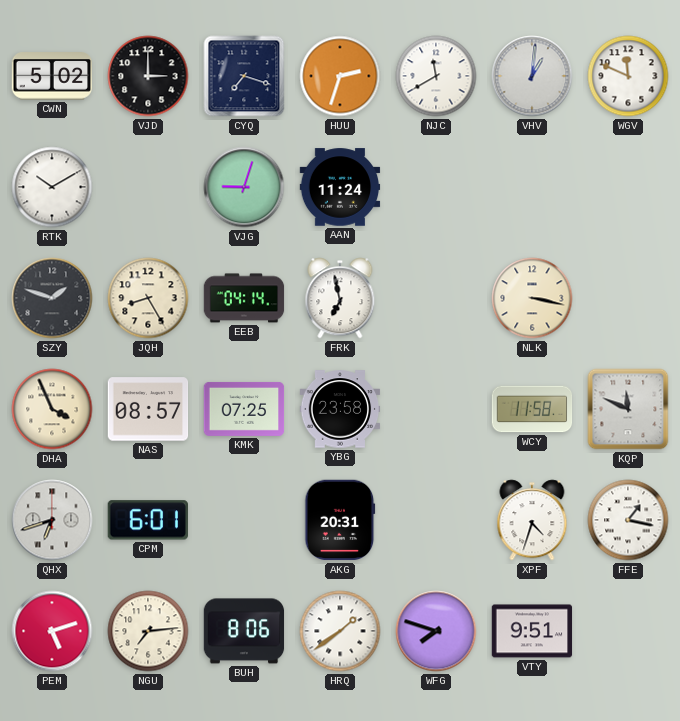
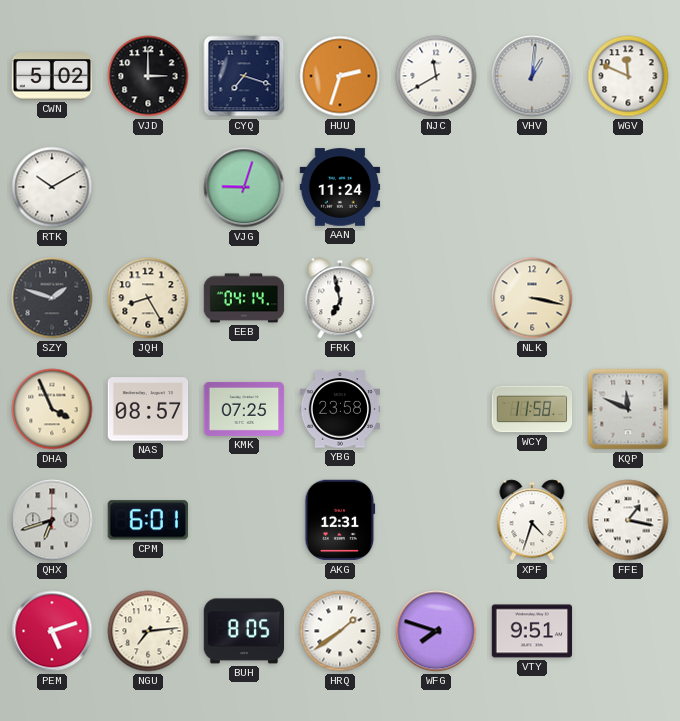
AKG: 20:31 -> 12:31 (340, 520)
BUH: 8:06 -> 8:05 (244, 631)
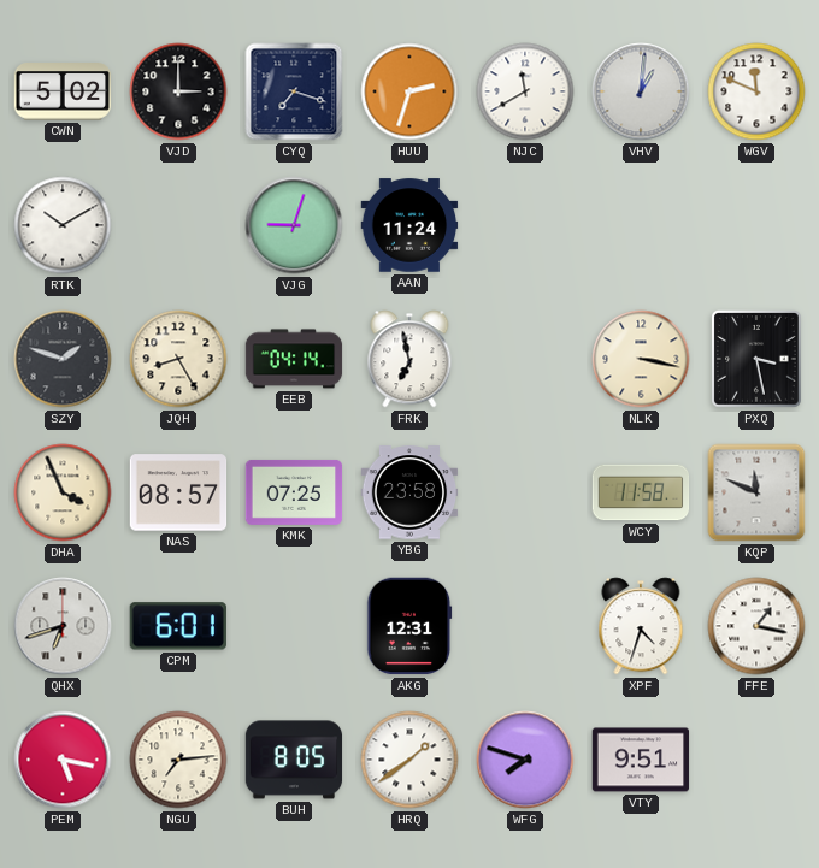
PXQ: none -> 3:28 (758, 359)
PEM: 5:12 -> 5:17 (63, 760)
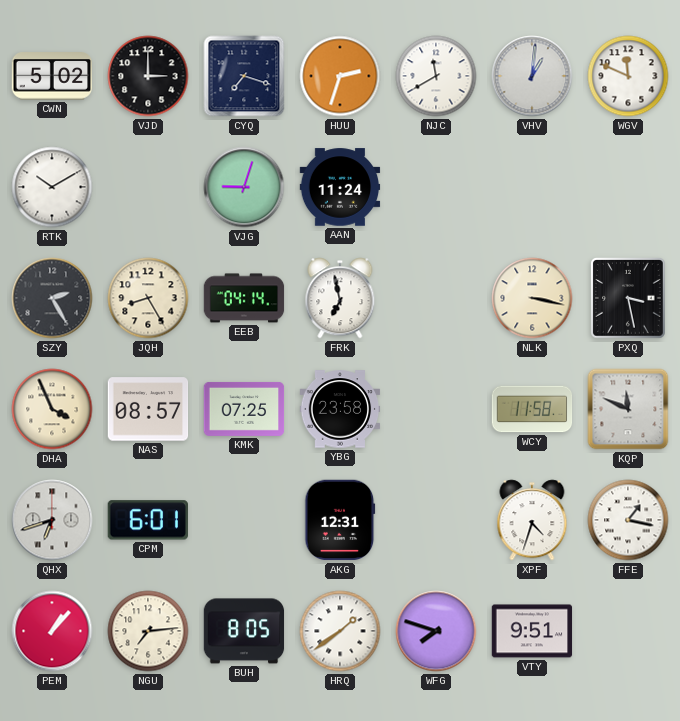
SZY: 1:48 -> 2:25 (52, 298)
PEM: 5:17 -> 1:07 (52, 631)
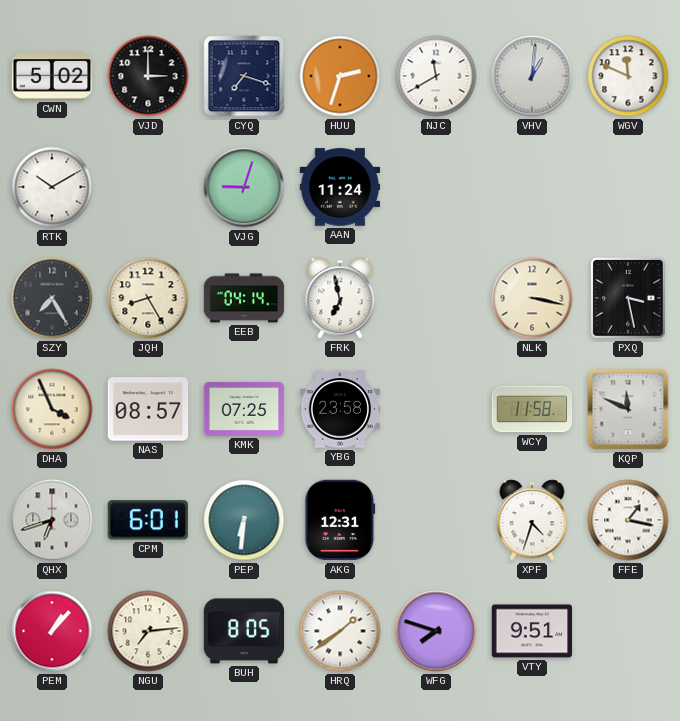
SZY: 2:25 -> 7:25 (52, 298)
PEP: none -> 6:31 (244, 520)
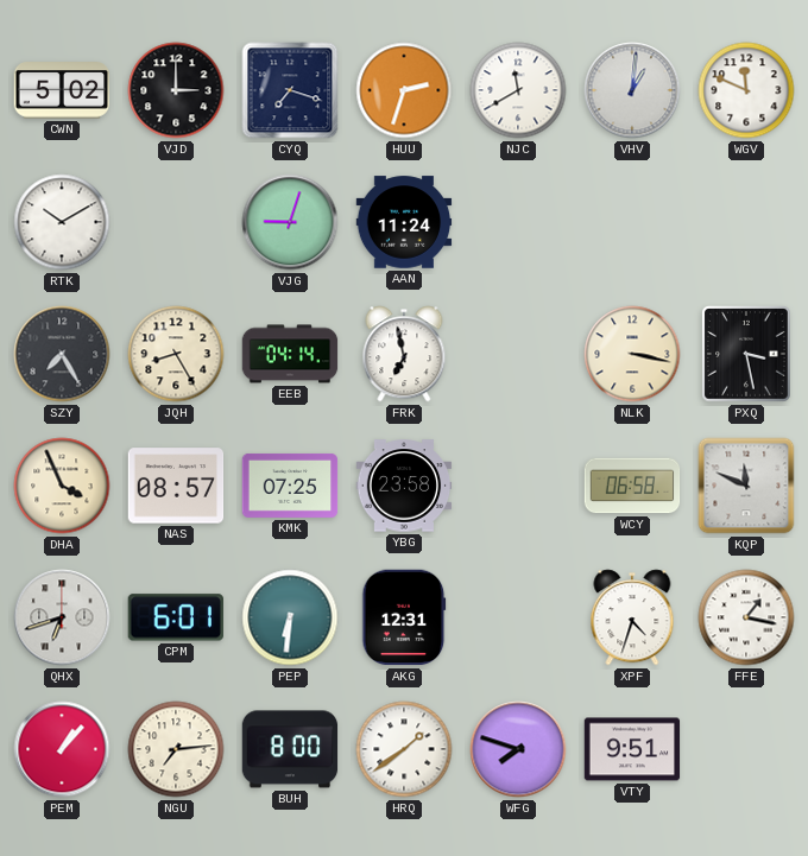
WCY: 11:58 -> 06:58 (632, 486)
BUH: 8:05 -> 8:00 (290, 749)
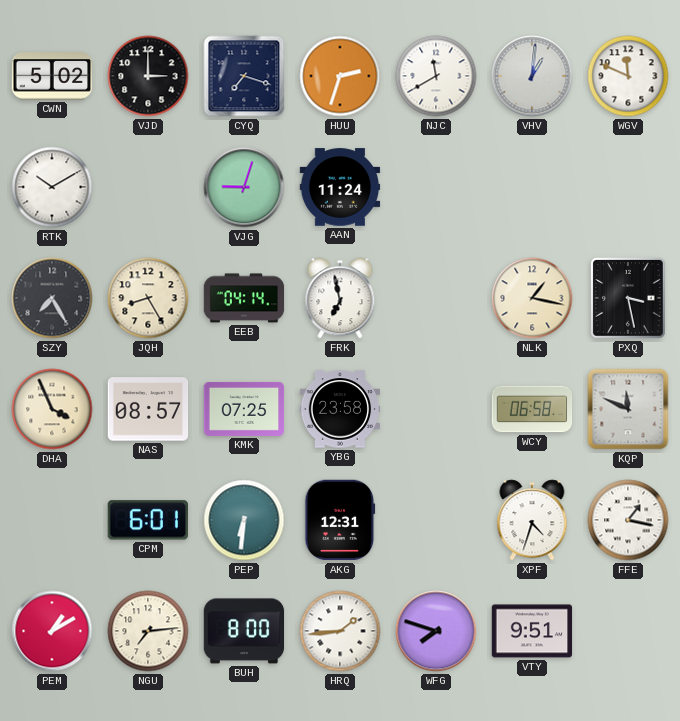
NLK: 3:17 -> 1:17 (532, 298)
QHX: 6:42 -> none (62, 617)
PEM: 1:07 -> 1:10 (52, 631)
HRQ: 1:39 -> 1:44 (340, 631)
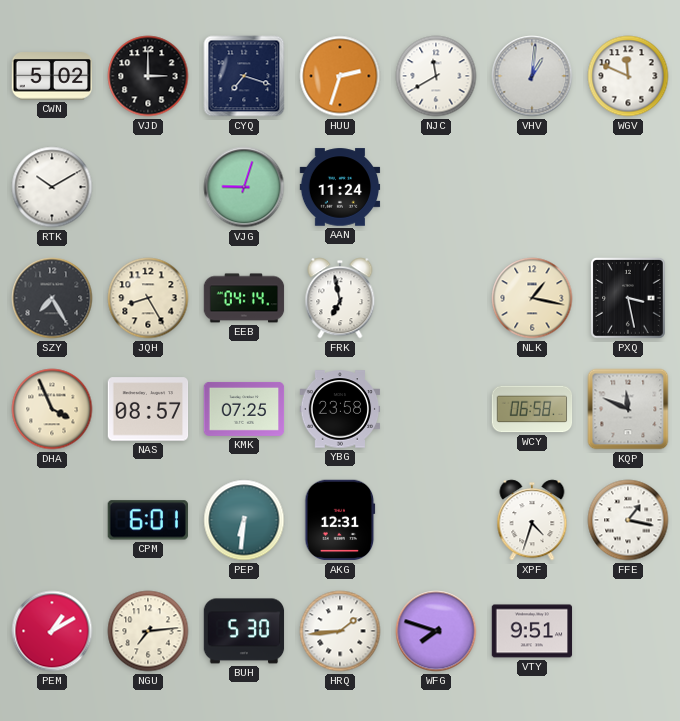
BUH: 8:00 -> 5:30 (244, 631)
